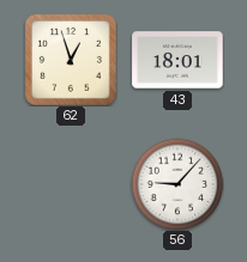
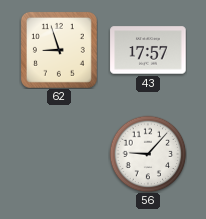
62: 12:57 -> 8:57 (59, 50)
43: 18:01 -> 17:57 (148, 50)
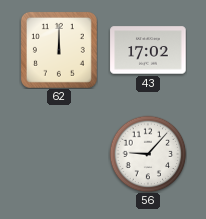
62: 8:57 -> 12:00 (59, 50)
43: 17:57 -> 17:02 (148, 50)
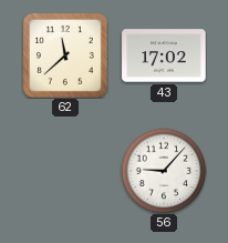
62: 12:00 -> 11:38 (65, 55)
